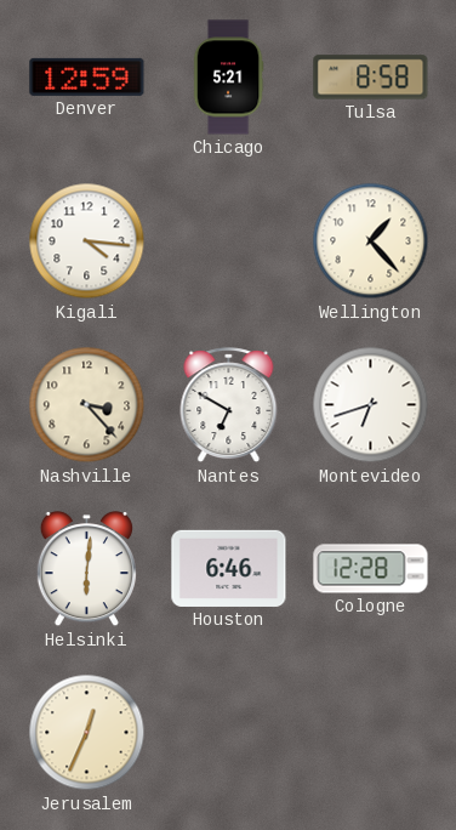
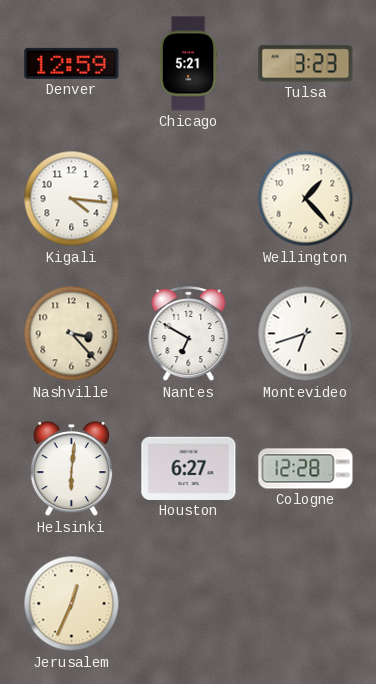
Tulsa: 8:58 -> 3:23 (306, 64)
Houston: 6:46 -> 6:27 (189, 468)
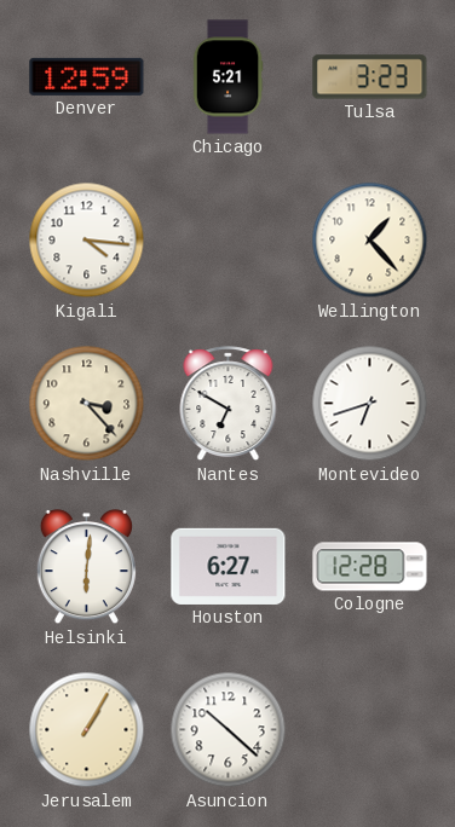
Jerusalem: 12:34 -> 1:05 (87, 730)
Asuncion: none -> 10:22 (229, 730)
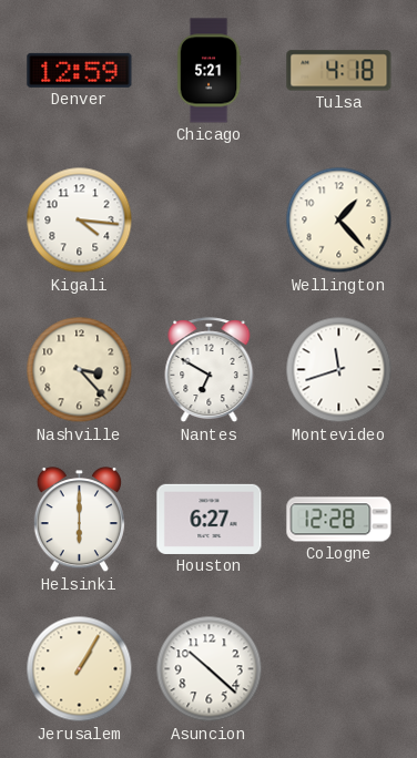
Tulsa: 3:23 -> 4:18 (339, 71)
Montevideo: 6:42 -> 11:42 (339, 370)
Helsinki: 6:01 -> 6:00 (79, 520)
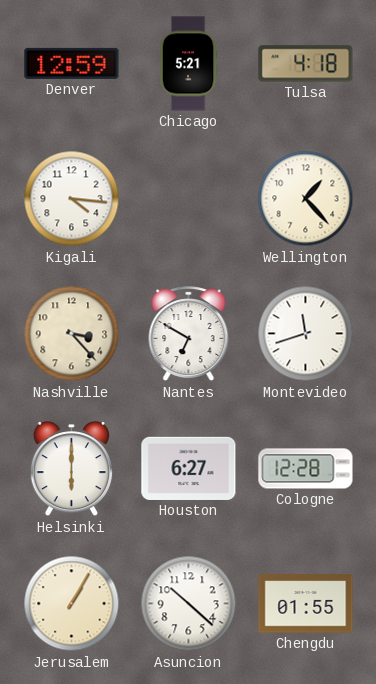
Chengdu: none -> 01:55 (306, 604)
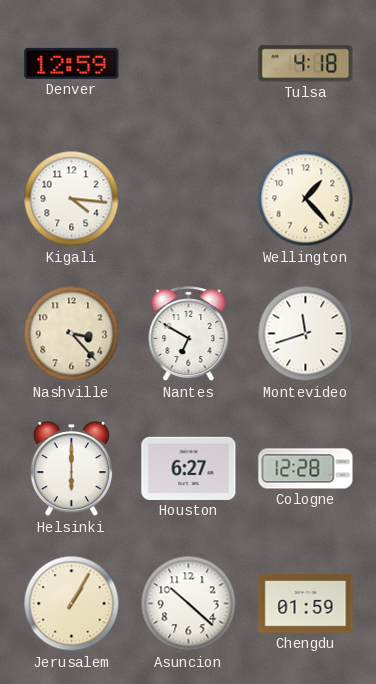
Chicago: 5:21 -> none (188, 64)
Chengdu: 01:55 -> 01:59 (306, 604)
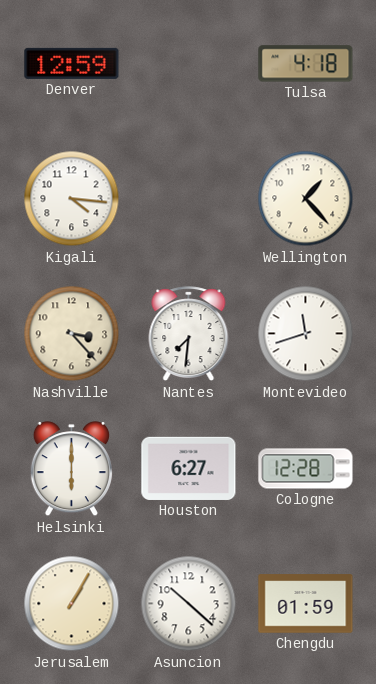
Nantes: 6:50 -> 7:31 (189, 334)
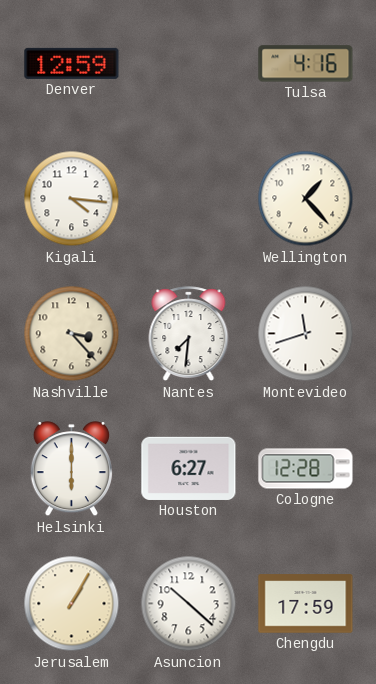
Tulsa: 4:18 -> 4:16 (306, 64)
Chengdu: 01:59 -> 17:59 (306, 604)
